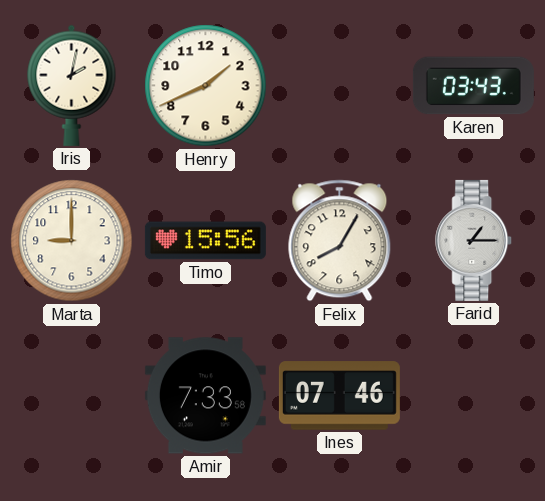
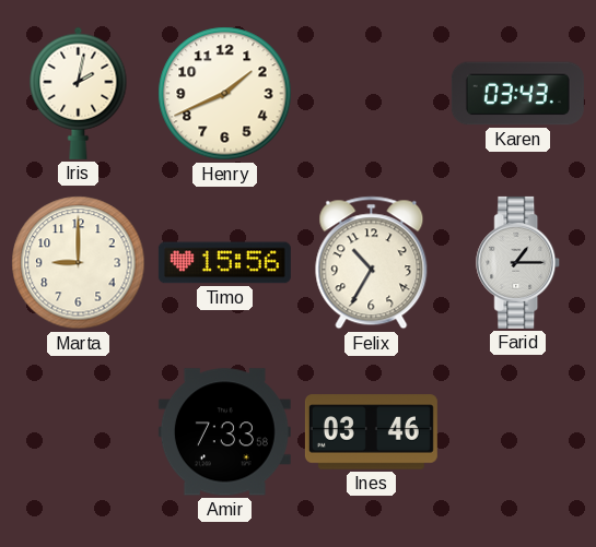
Felix: 8:05 -> 10:35 (372, 263)
Ines: 07:46 -> 03:46 (371, 432)
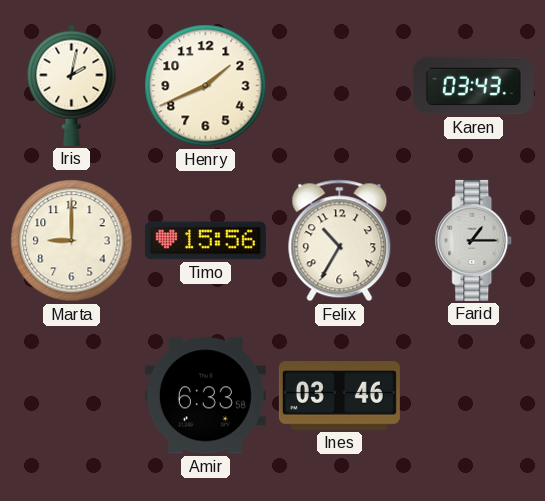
Amir: 7:33 -> 6:33 (205, 396)
